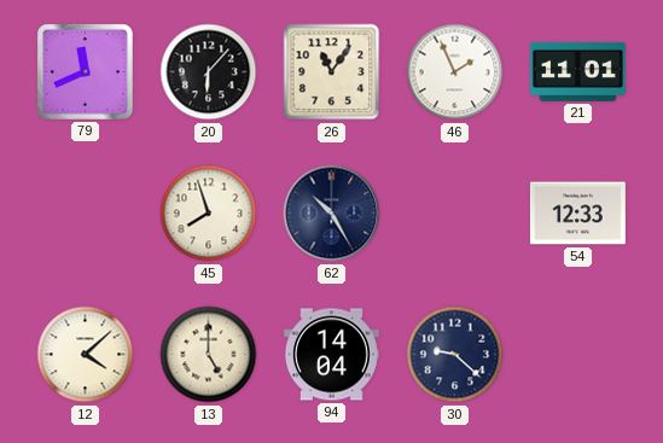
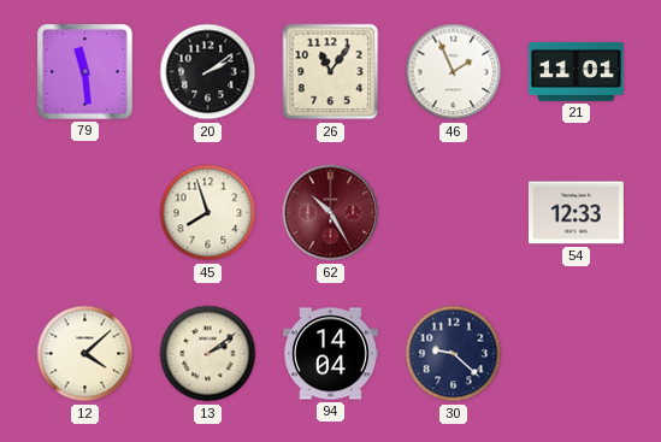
79: 11:41 -> 11:29 (84, 71)
20: 6:07 -> 2:09 (208, 72)
62 dial: navy -> burgundy (331, 213)
13: 5:00 -> 2:09 (208, 354)
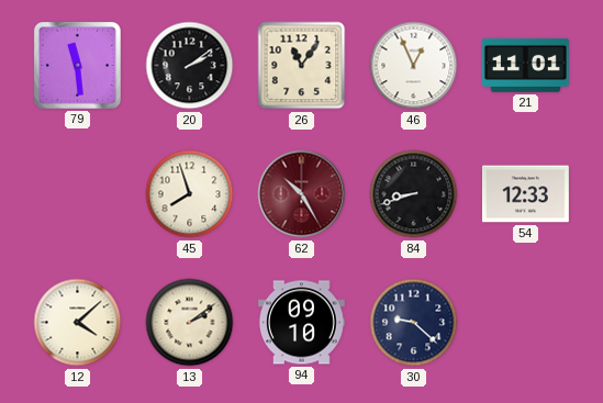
46: 1:56 -> 12:56 (414, 66)
84: none -> 8:42 (414, 194)
94: 14:04 -> 09:10 (302, 323)
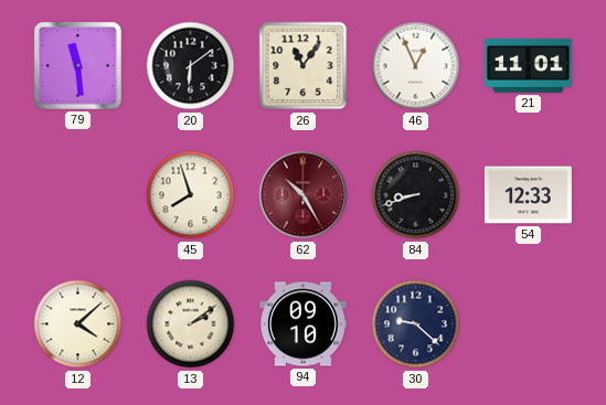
20: 2:09 -> 6:09 (191, 66)
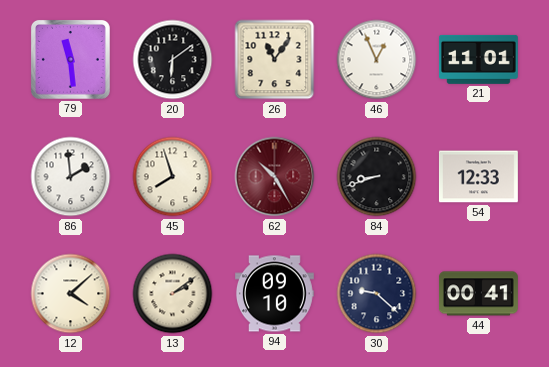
86: none -> 1:59 (71, 177)
44: none -> 00:41 (478, 294)
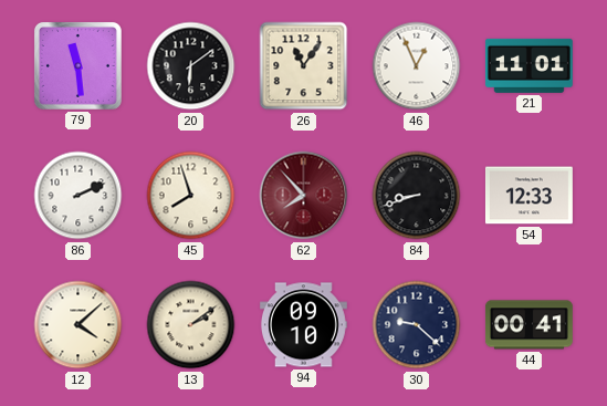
86: 1:59 -> 2:11 (79, 196)
62: 10:25 -> 7:53 (304, 196)
